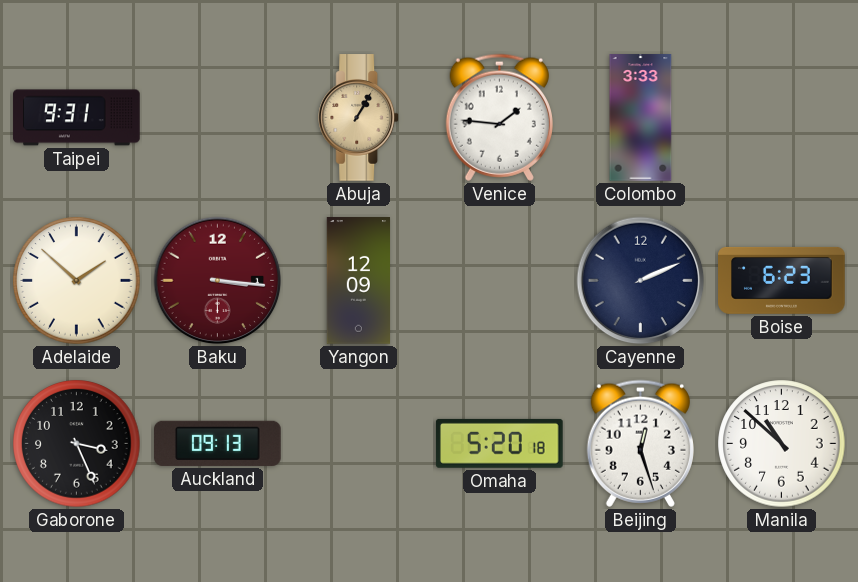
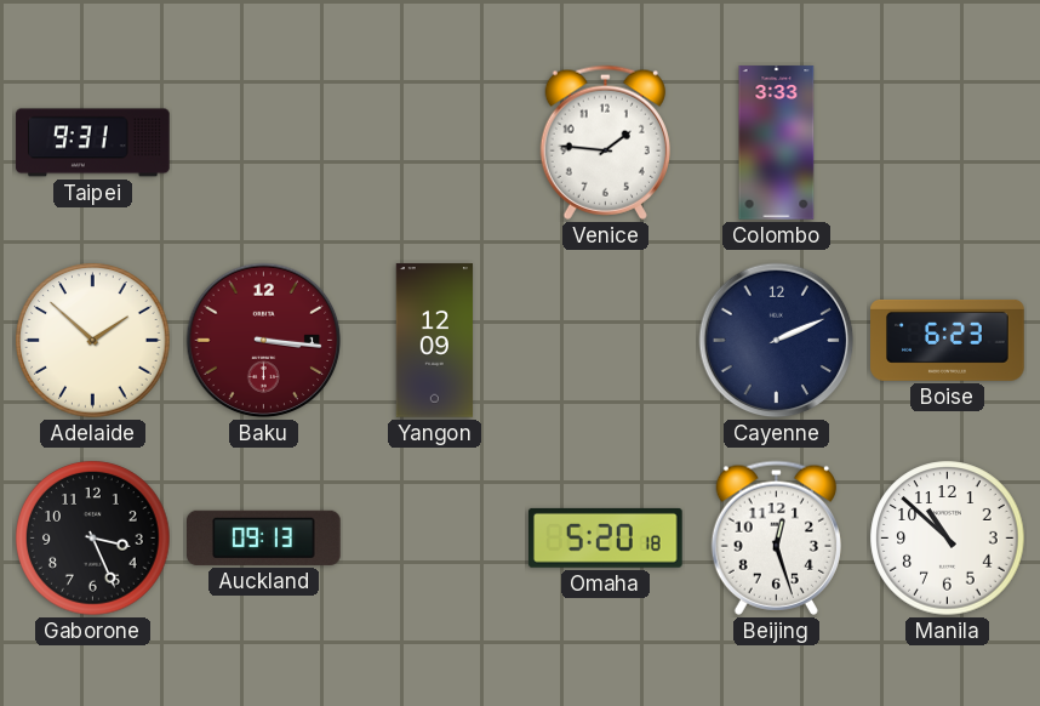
Abuja: 1:05 -> none (359, 118)
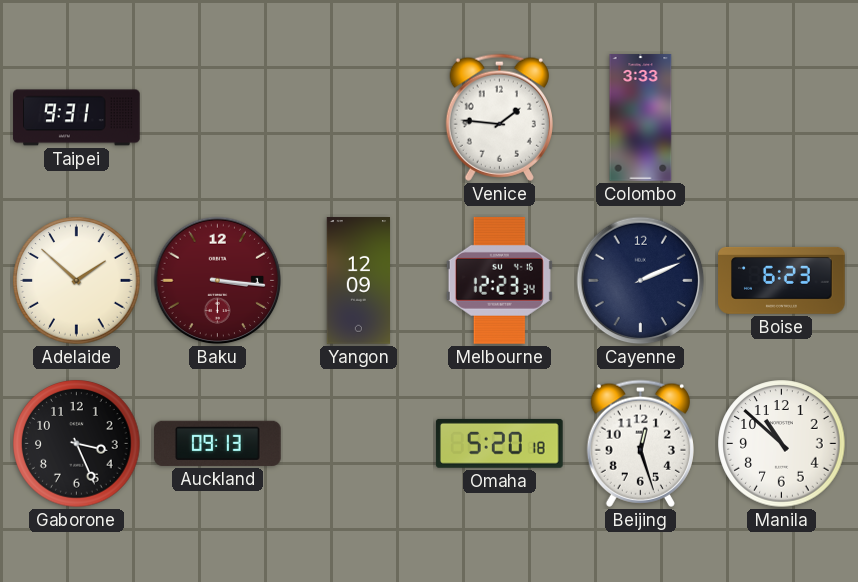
Melbourne: none -> 12:23 (499, 280)
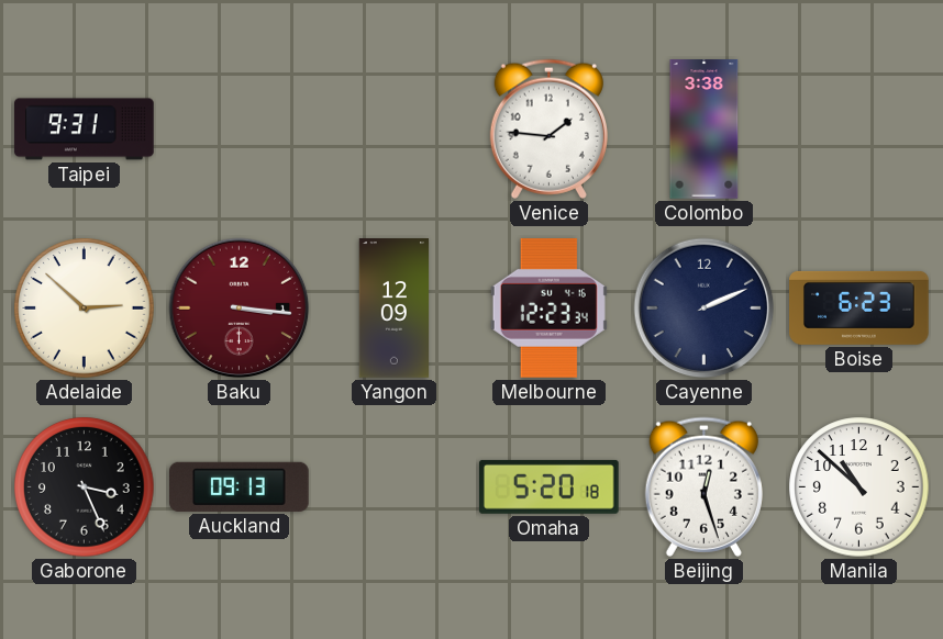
Colombo: 3:33 -> 3:38 (705, 130)
Adelaide: 1:52 -> 2:52 (85, 309)
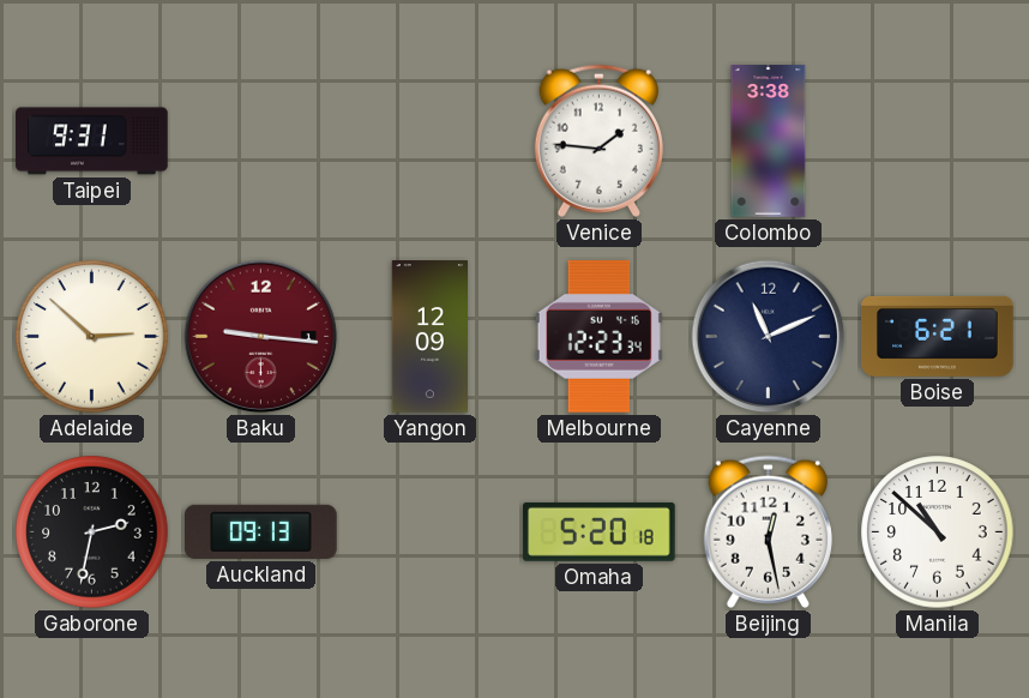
Baku: 3:16 -> 9:16 (261, 337)
Cayenne: 2:11 -> 11:11 (769, 337)
Boise: 6:23 -> 6:21 (938, 336)
Gaborone: 3:26 -> 2:32 (92, 532)
Beijing: 12:27 -> 12:28 (768, 531)
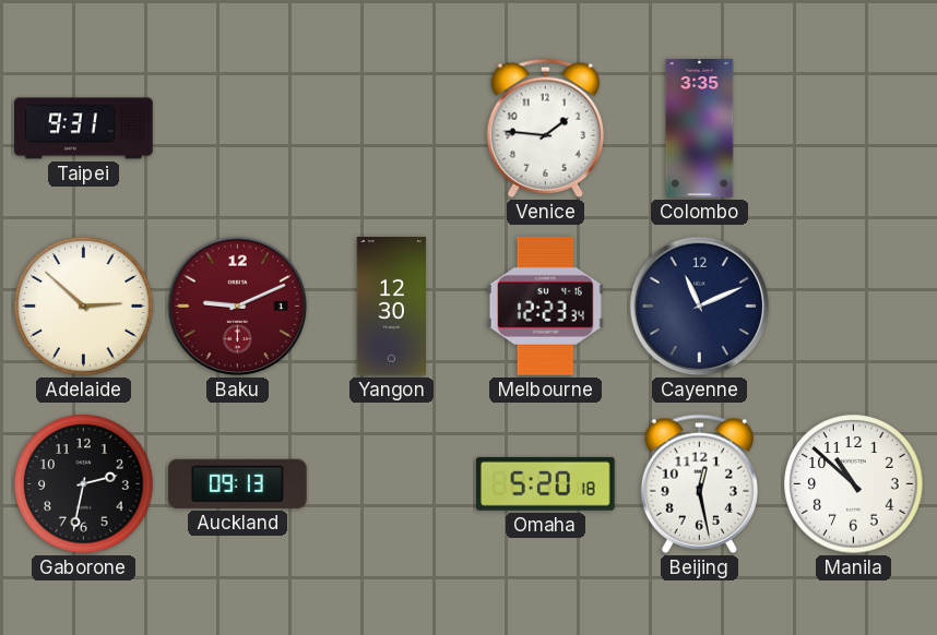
Colombo: 3:38 -> 3:35 (700, 129)
Baku: 9:16 -> 9:11 (238, 307)
Yangon: 12:09 -> 12:30 (392, 307)
Boise: 6:21 -> none (938, 336)
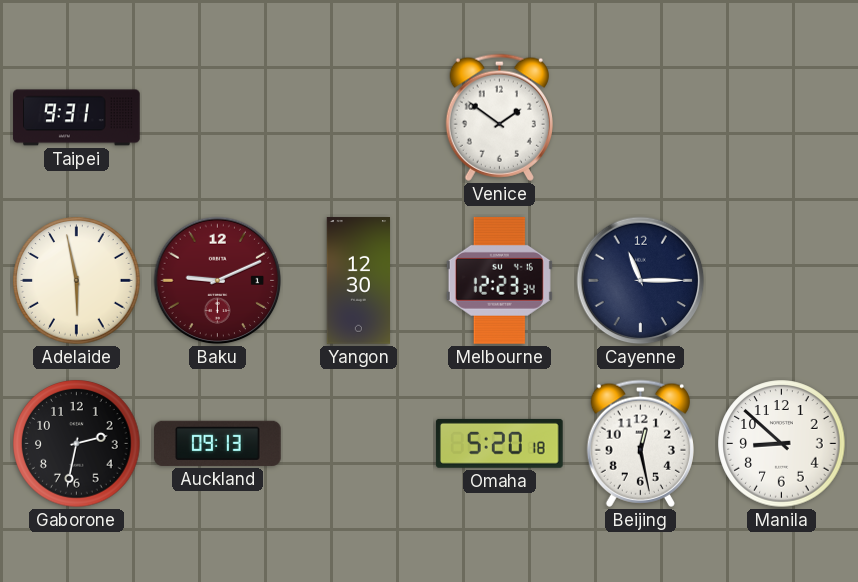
Venice: 1:46 -> 1:51 (499, 117)
Colombo: 3:35 -> none (700, 129)
Adelaide: 2:52 -> 5:58 (77, 281)
Cayenne: 11:11 -> 11:15 (641, 281)
Manila: 10:52 -> 8:52 (782, 444)
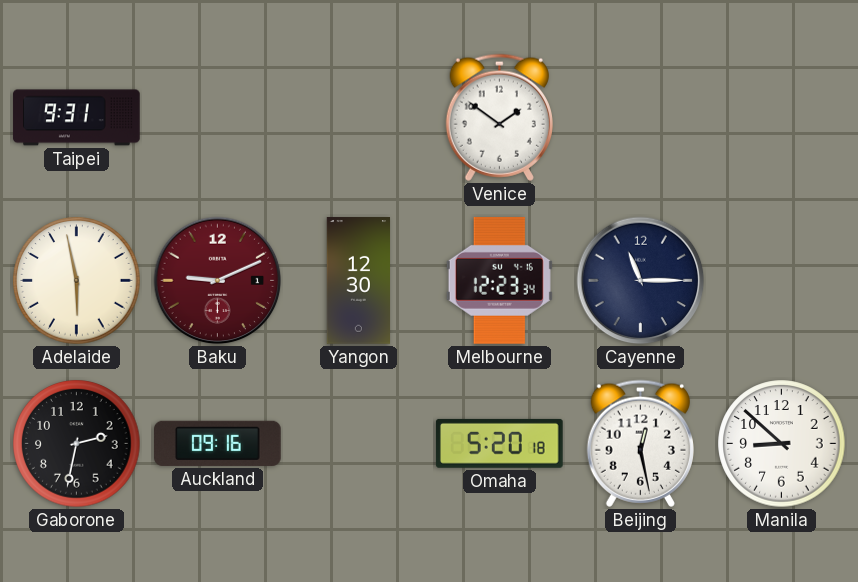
Auckland: 09:13 -> 09:16 (218, 443)
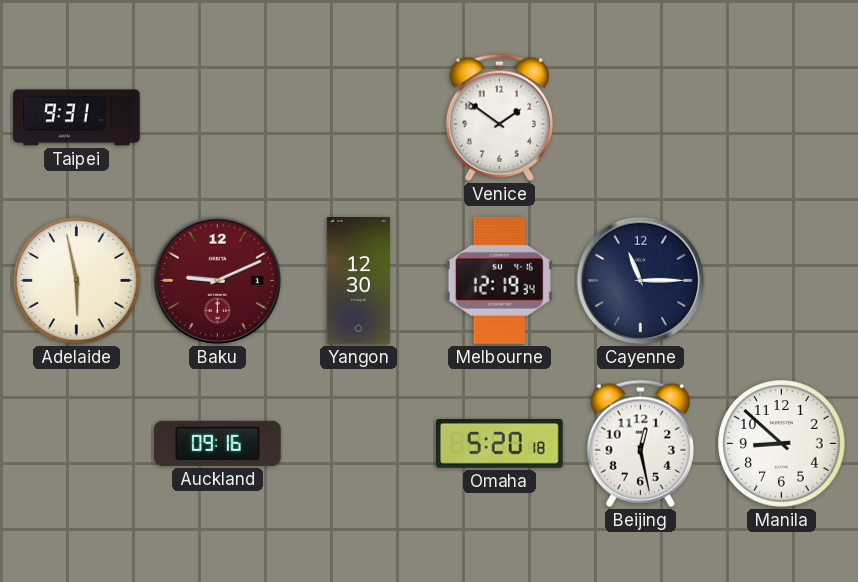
Melbourne: 12:23 -> 12:19 (499, 280)
Gaborone: 2:32 -> none (77, 444)
